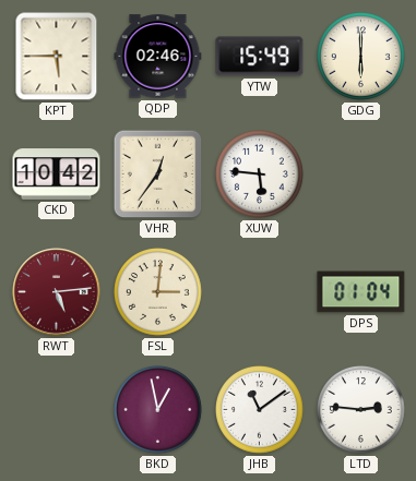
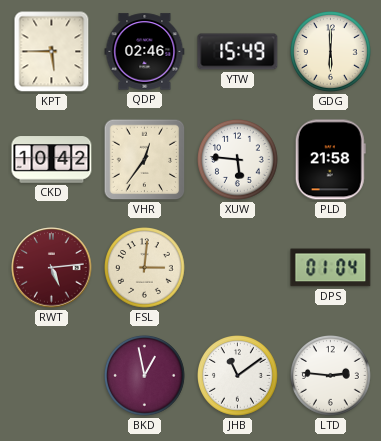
PLD: none -> 21:58 (330, 160)
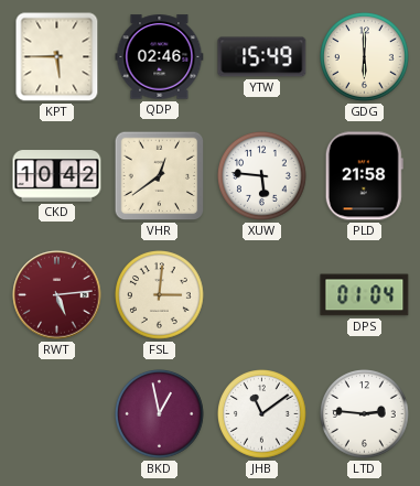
VHR: 12:36 -> 12:39 (160, 176)
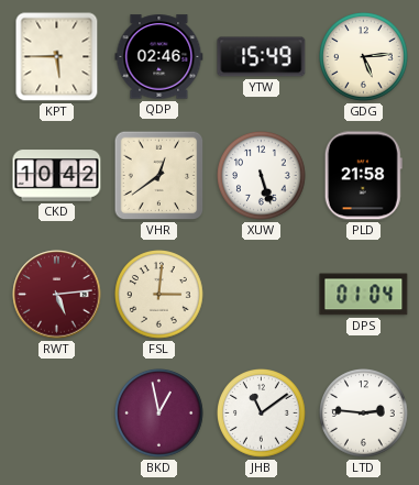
GDG: 6:00 -> 5:14 (364, 57)
XUW: 5:46 -> 5:27 (262, 176)
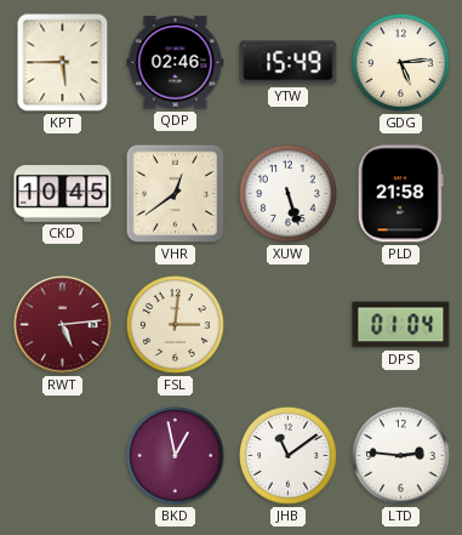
CKD: 10:42 -> 10:45 (63, 194)
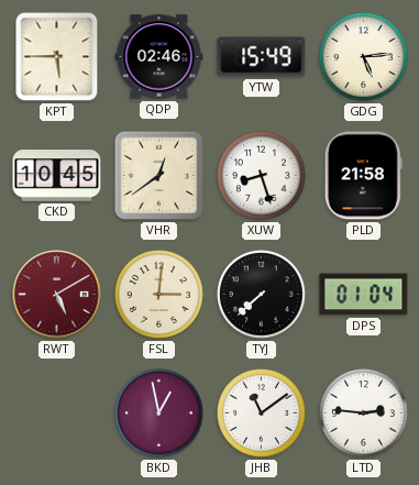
XUW: 5:27 -> 8:27 (262, 176)
RWT: 5:14 -> 5:10 (57, 295)
TYJ: none -> 7:38 (262, 295)
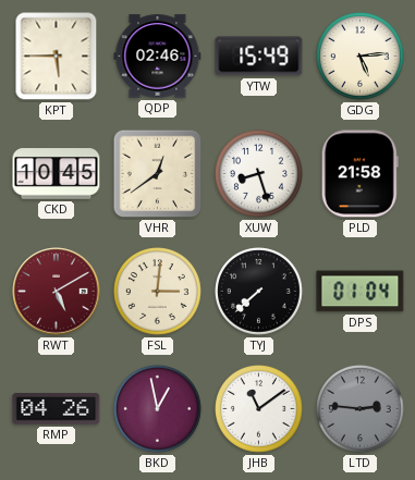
RMP: none -> 04:26 (57, 409)
LTD dial: white -> grey (361, 409)
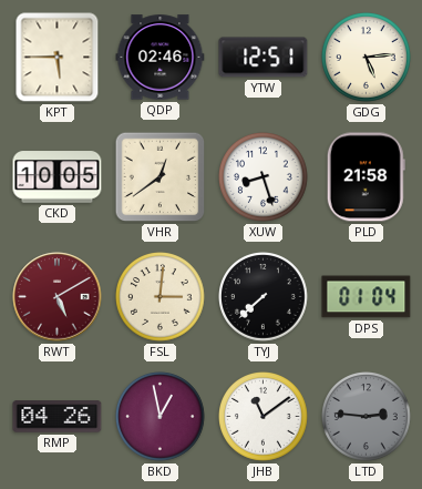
YTW: 15:49 -> 12:51 (264, 58)
CKD: 10:45 -> 10:05 (58, 177)
